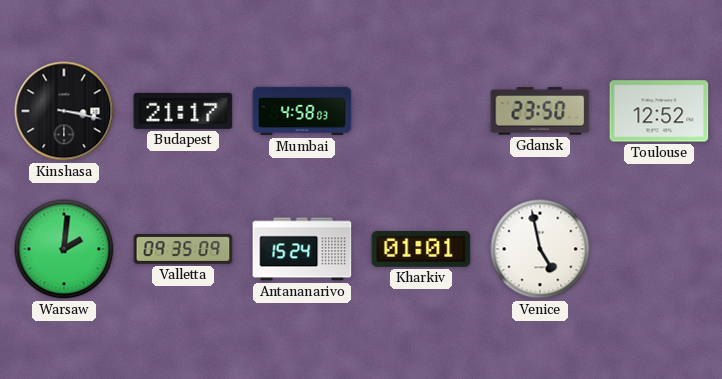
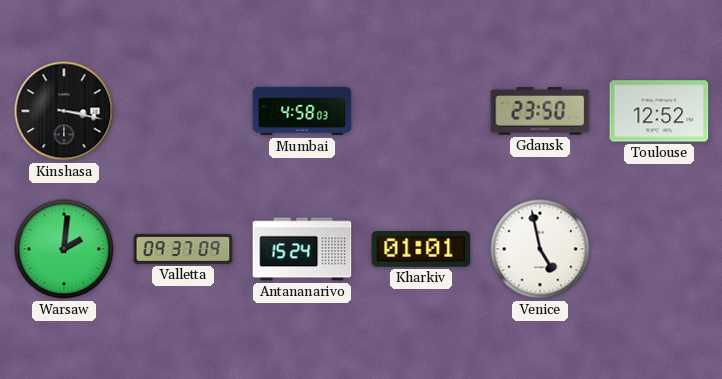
Budapest: 21:17 -> none (183, 111)
Valletta: 09:35 -> 09:37 (183, 250)
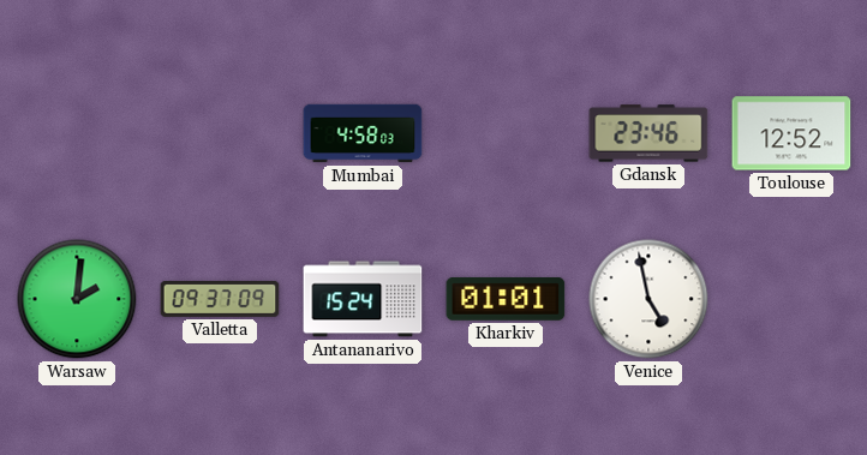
Kinshasa: 3:17 -> none (64, 111)
Gdansk: 23:50 -> 23:46 (648, 133)
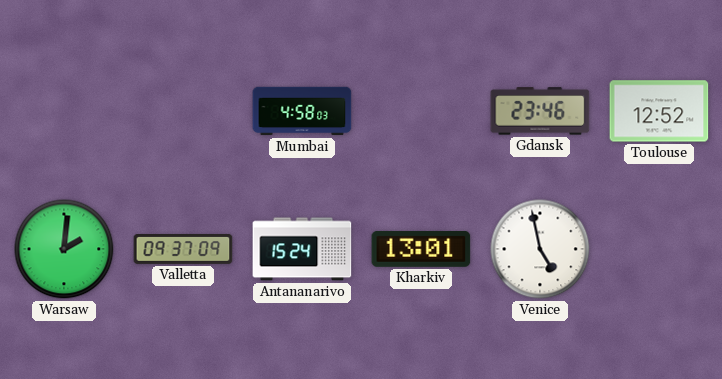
Kharkiv: 01:01 -> 13:01 (421, 249)
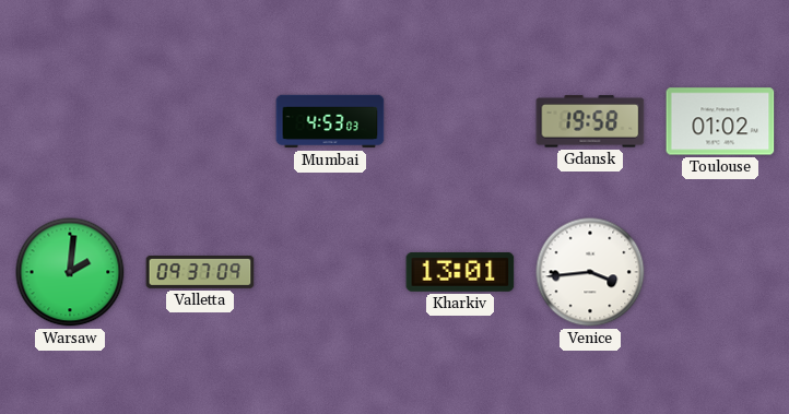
Mumbai: 4:58 -> 4:53 (330, 121)
Gdansk: 23:46 -> 19:58 (590, 121)
Toulouse: 12:52 -> 01:02 (720, 121)
Antananarivo: 15:24 -> none (302, 249)
Venice: 4:58 -> 3:44 (590, 272)
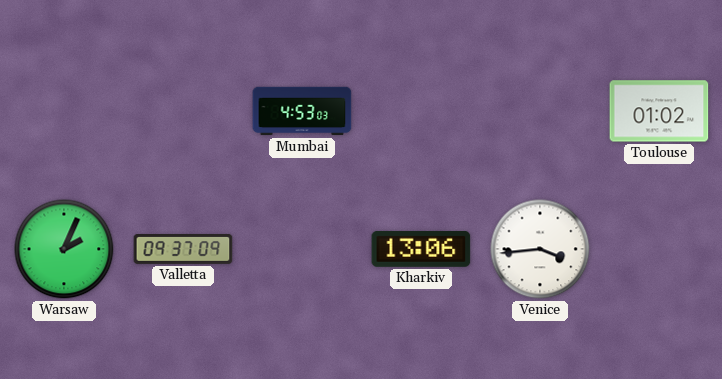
Gdansk: 19:58 -> none (590, 121)
Warsaw: 2:01 -> 2:04 (64, 249)
Kharkiv: 13:01 -> 13:06 (421, 249)
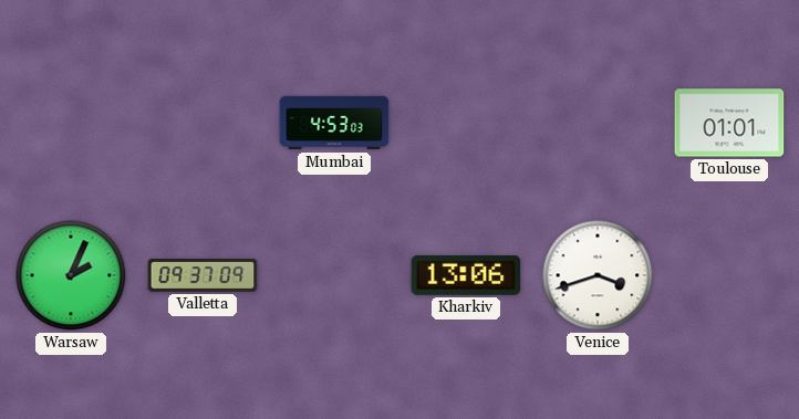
Toulouse: 01:02 -> 01:01 (729, 123)
Venice: 3:44 -> 3:42 (598, 275)
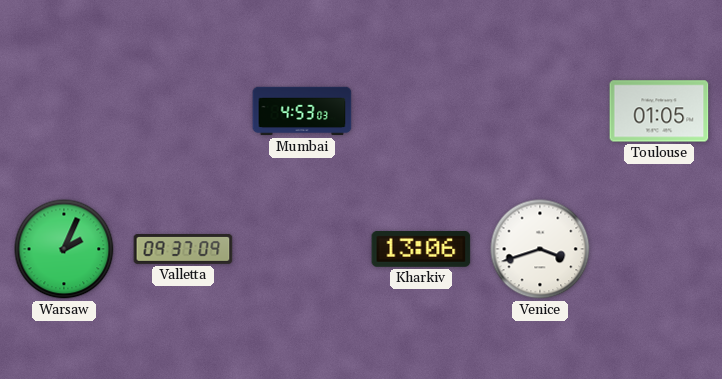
Toulouse: 01:01 -> 01:05 (659, 111)
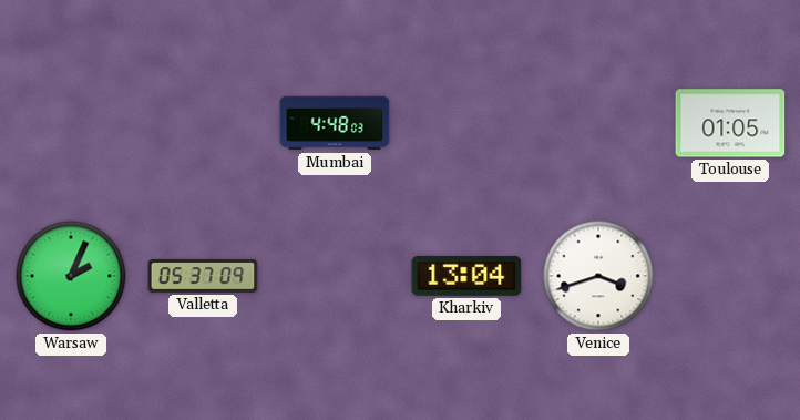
Mumbai: 4:53 -> 4:48 (335, 123)
Valletta: 09:37 -> 05:37 (203, 277)
Kharkiv: 13:06 -> 13:04 (466, 276)
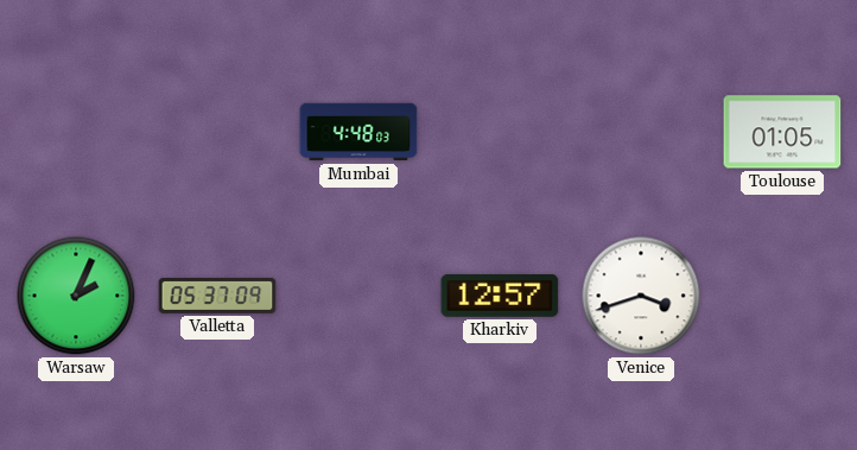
Kharkiv: 13:04 -> 12:57 (500, 296)
